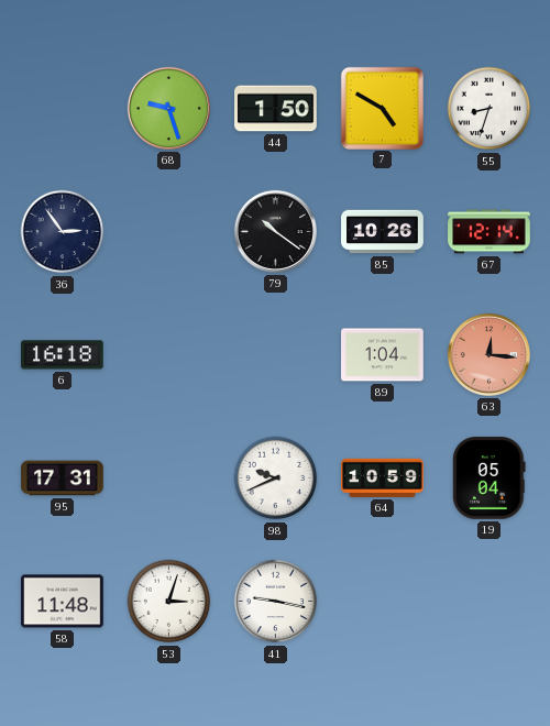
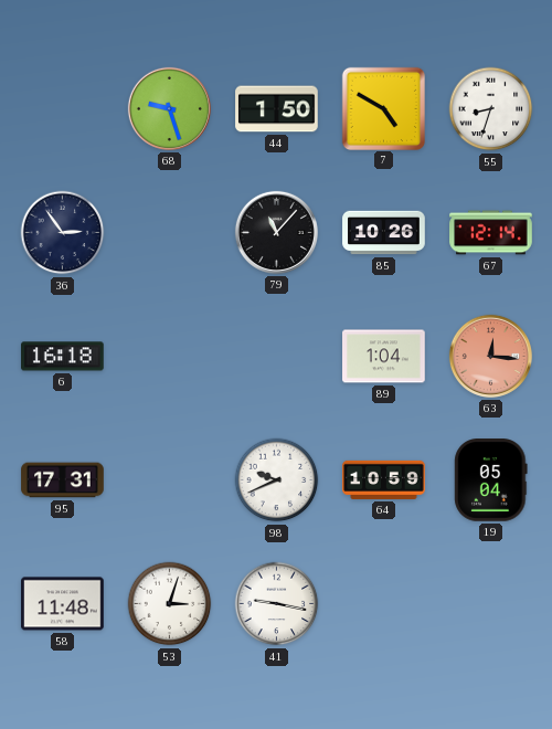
79: 10:21 -> 11:07 (276, 232)
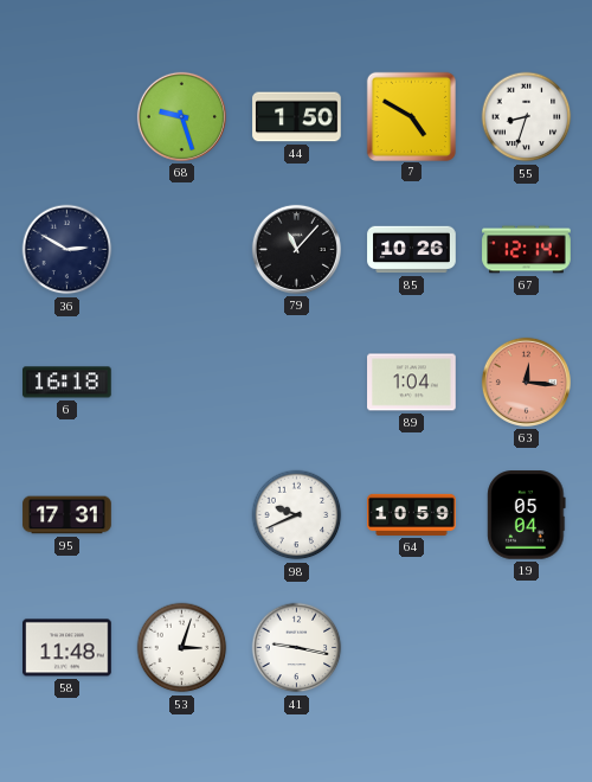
36: 2:54 -> 2:50 (67, 250)
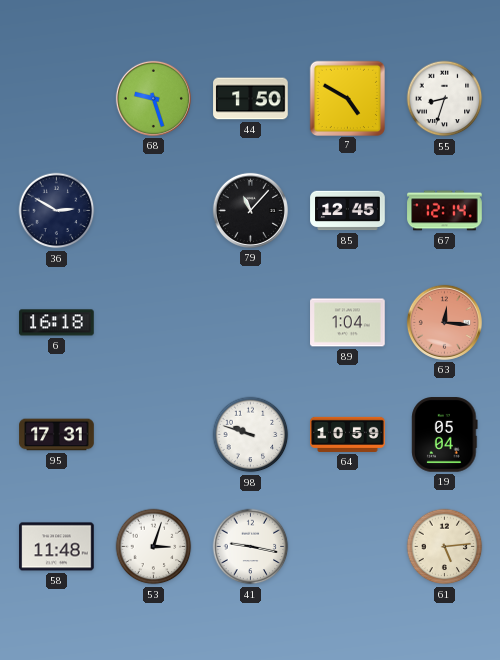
85: 10:26 -> 12:45 (348, 211)
98: 9:41 -> 9:48 (251, 435)
61: none -> 5:14 (445, 547)
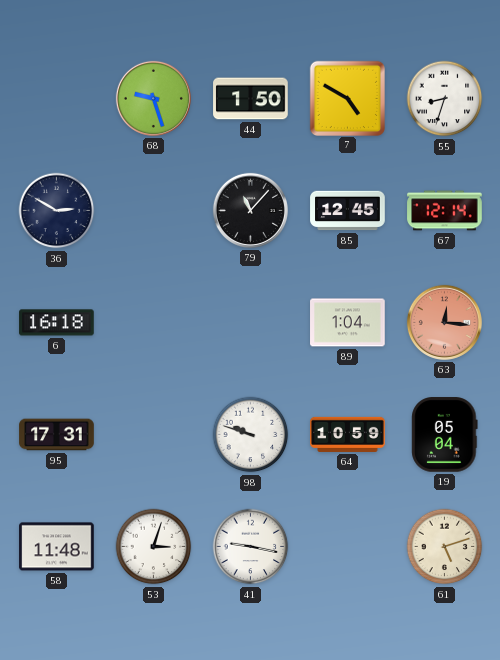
61: 5:14 -> 5:12 (445, 547)
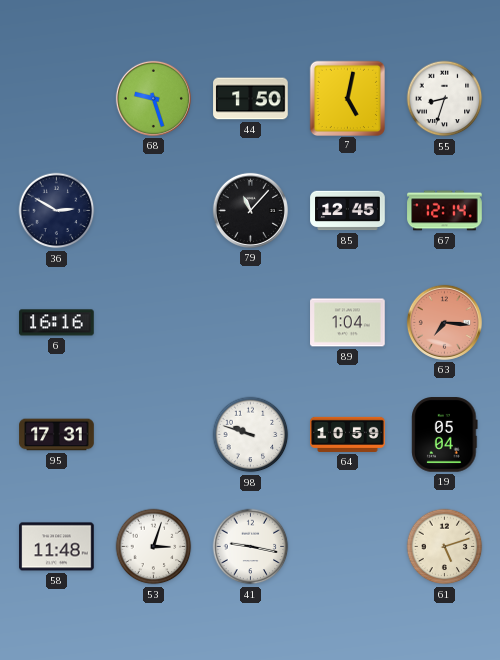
7: 4:50 -> 5:02 (347, 98)
6: 16:18 -> 16:16 (57, 323)
63: 12:16 -> 7:16 (444, 322)
